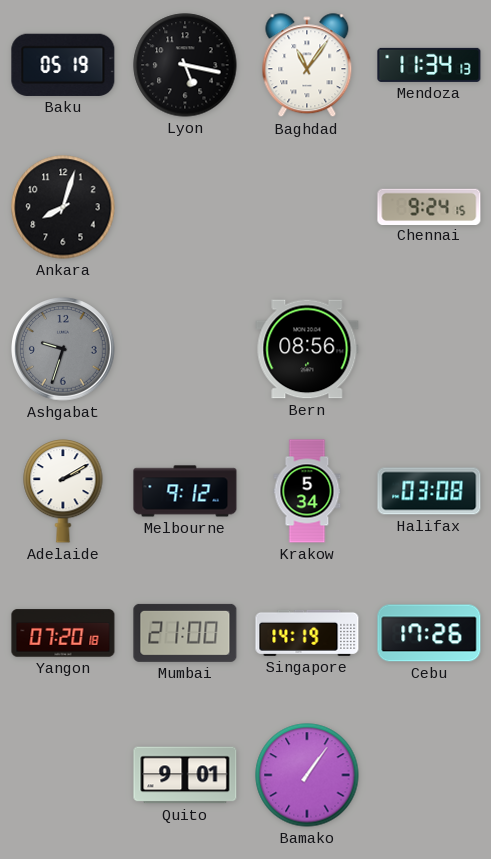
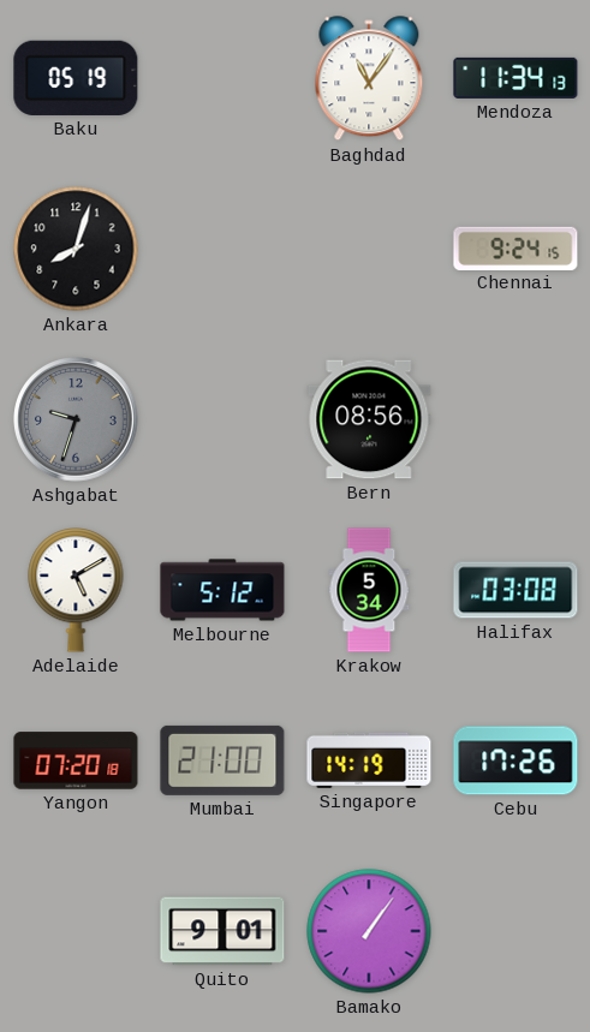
Lyon: 5:17 -> none (185, 65)
Adelaide: 2:10 -> 5:10 (76, 591)
Melbourne: 9:12 -> 5:12 (222, 590)
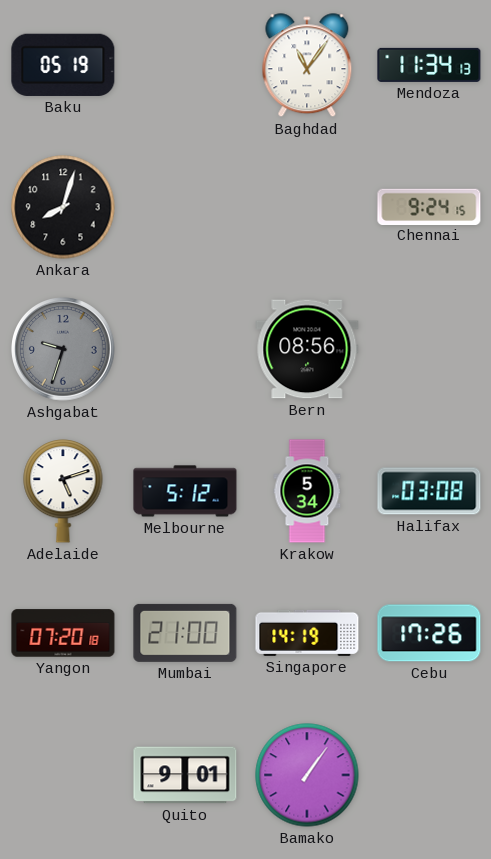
Adelaide: 5:10 -> 5:12 (63, 492)
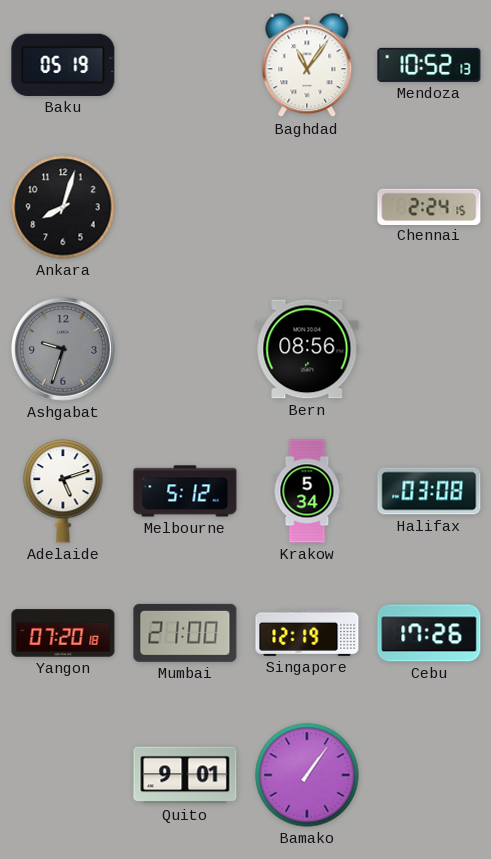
Mendoza: 11:34 -> 10:52 (429, 65)
Chennai: 9:24 -> 2:24 (429, 206)
Singapore: 14:19 -> 12:19 (307, 633)
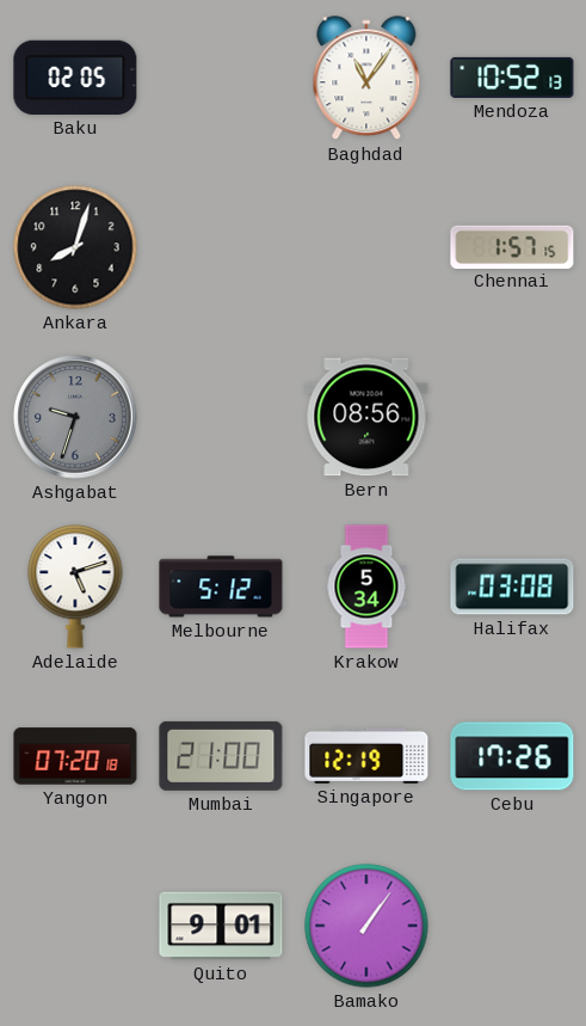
Baku: 05:19 -> 02:05 (75, 78)
Chennai: 2:24 -> 1:57 (512, 246)
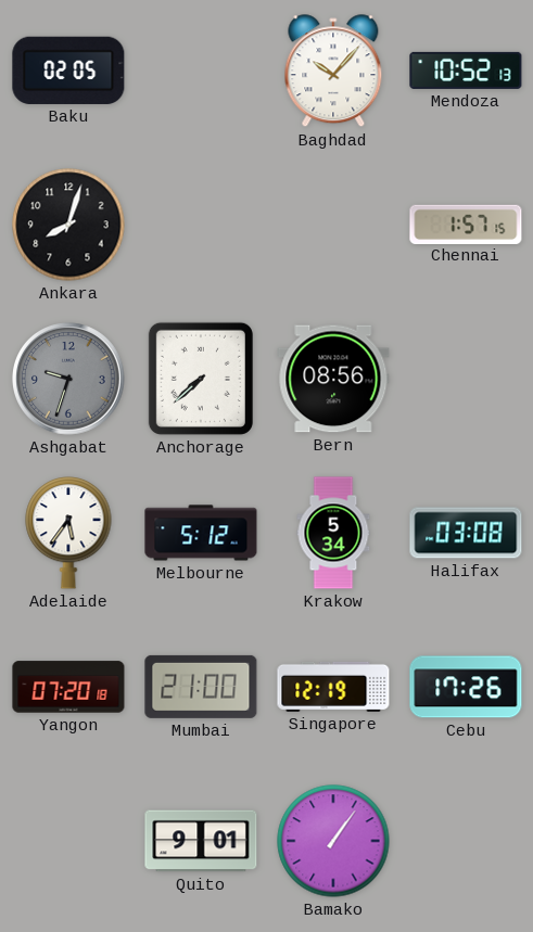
Baghdad: 11:06 -> 10:07 (333, 72)
Anchorage: none -> 7:38 (201, 379)
Adelaide: 5:12 -> 5:36 (68, 534)
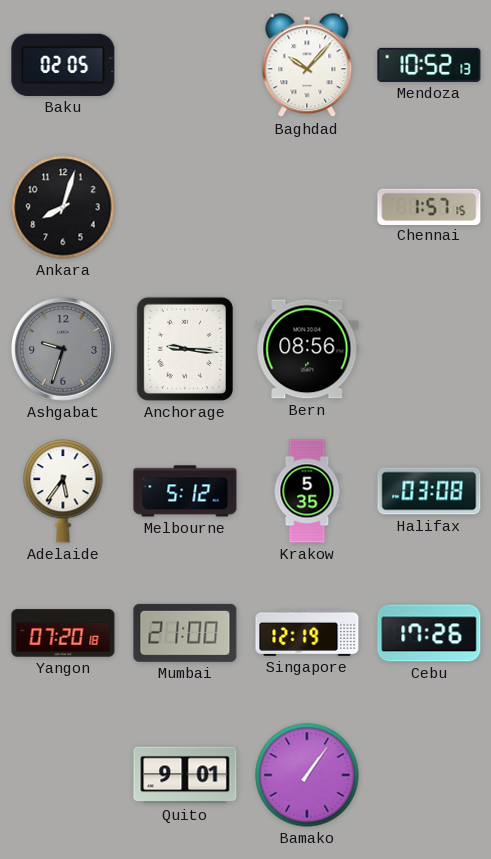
Anchorage: 7:38 -> 9:16 (185, 349)
Krakow: 5:34 -> 5:35 (307, 491)
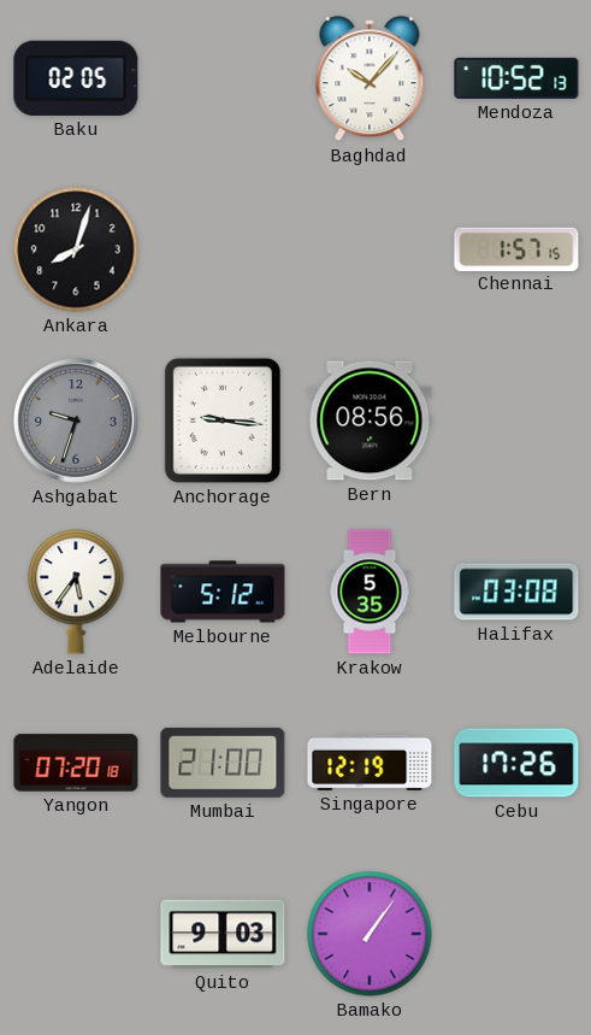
Quito: 9:01 -> 9:03 (223, 934)
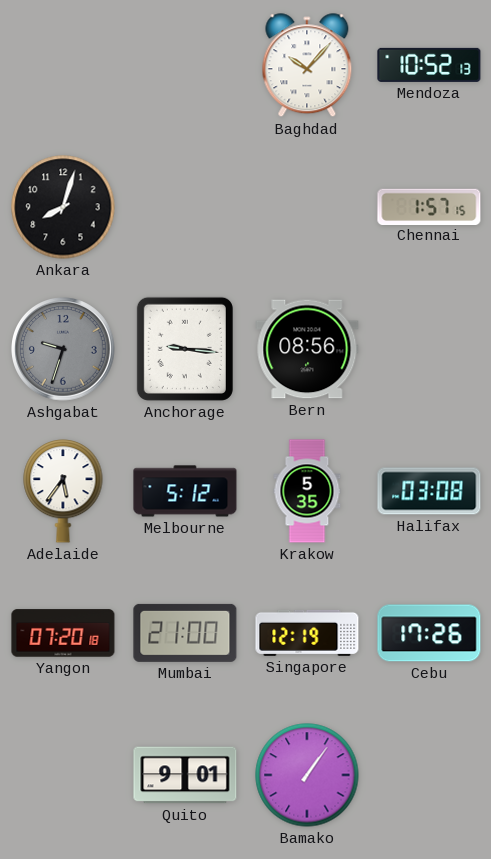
Baku: 02:05 -> none (76, 78)
Quito: 9:03 -> 9:01 (185, 775)
